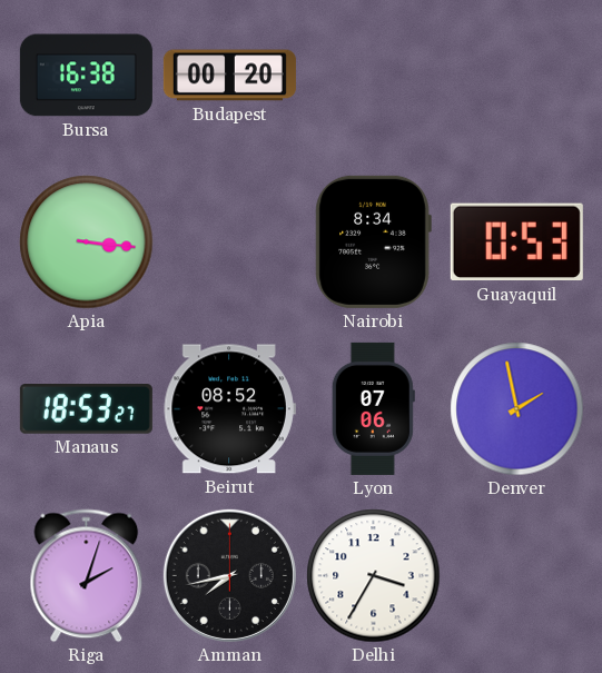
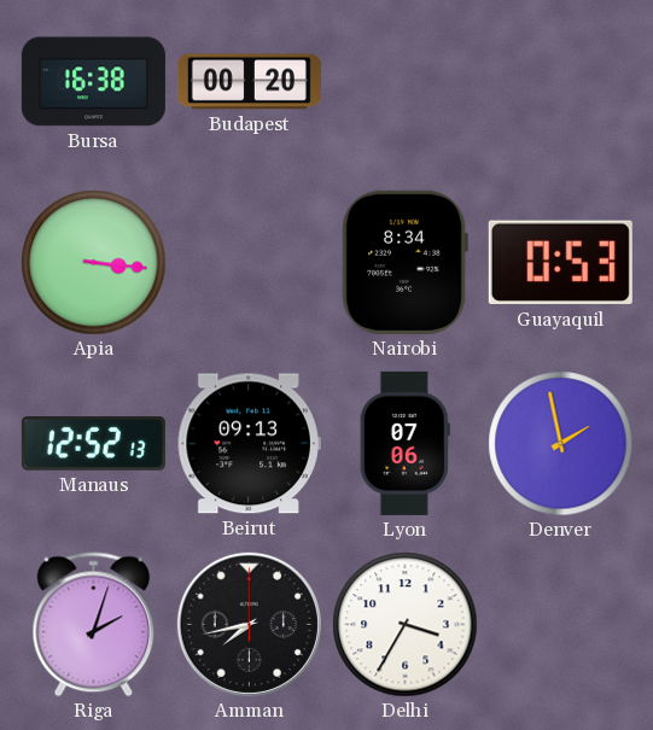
Manaus: 18:53 -> 12:52 (93, 444)
Beirut: 08:52 -> 09:13 (249, 444)
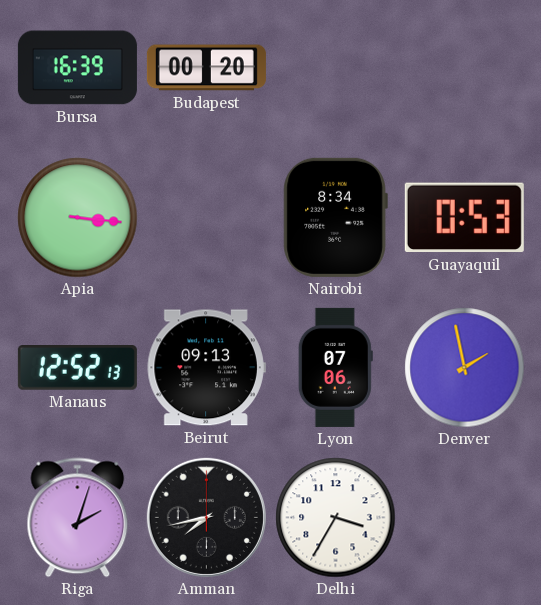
Bursa: 16:38 -> 16:39 (77, 68)
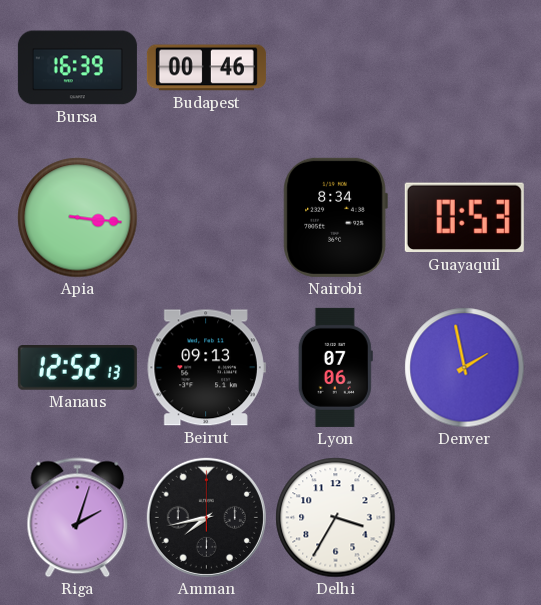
Budapest: 00:20 -> 00:46 (206, 68)
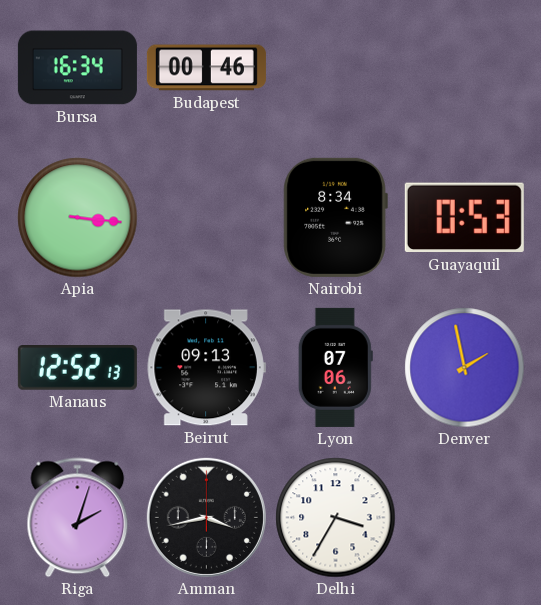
Bursa: 16:39 -> 16:34 (77, 68)
Amman: 7:43 -> 3:43 (206, 517)
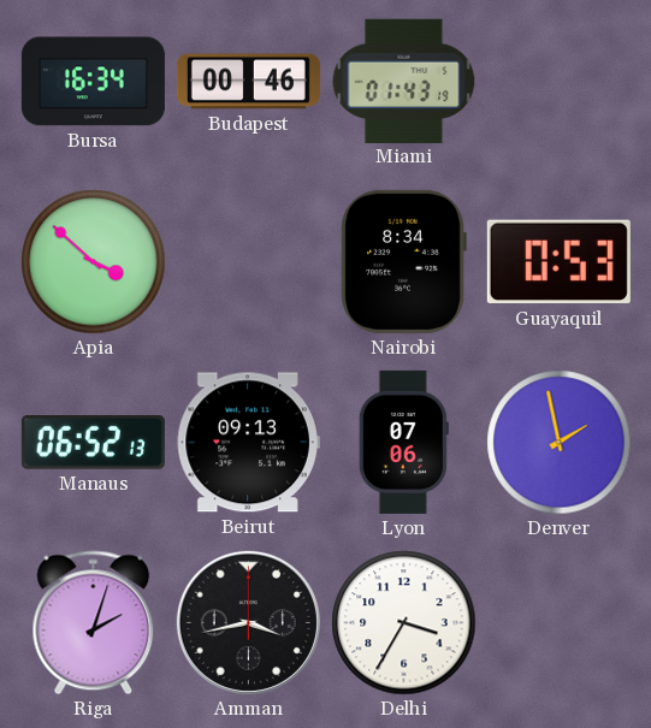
Miami: none -> 01:43 (404, 81)
Apia: 3:16 -> 3:52 (94, 262)
Manaus: 12:52 -> 06:52 (93, 443)
